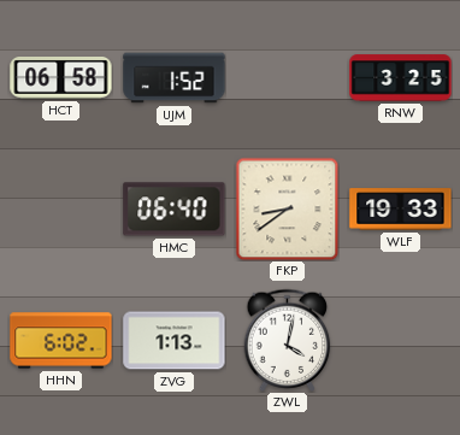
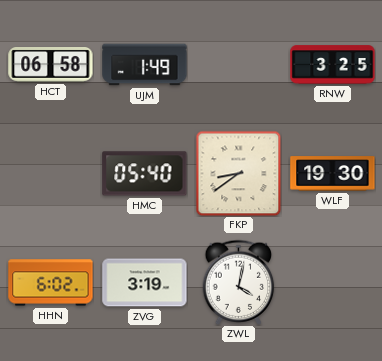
UJM: 1:52 -> 1:49 (145, 65)
HMC: 06:40 -> 05:40 (145, 174)
WLF: 19:33 -> 19:30 (333, 174)
ZVG: 1:13 -> 3:19 (145, 283)
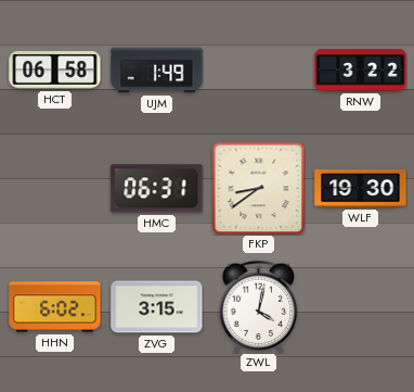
RNW: 3:25 -> 3:22 (361, 71)
HMC: 05:40 -> 06:31 (157, 189)
ZVG: 3:19 -> 3:15 (157, 307)
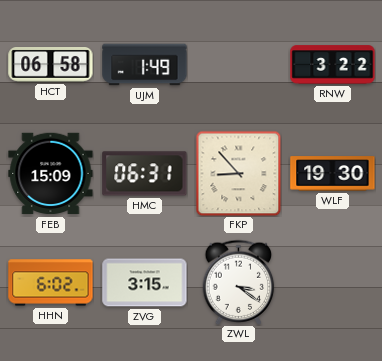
FEB: none -> 15:09 (51, 174)
FKP: 8:39 -> 8:53 (238, 173)
ZWL: 4:02 -> 3:21 (239, 282)
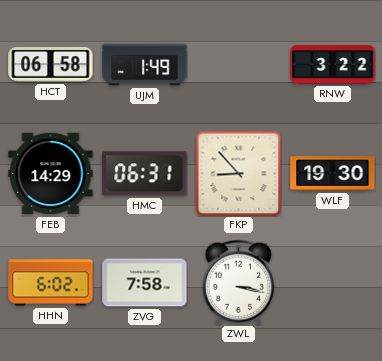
FEB: 15:09 -> 14:29 (51, 174)
ZVG: 3:15 -> 7:58 (145, 283)
ZWL: 3:21 -> 3:17 (239, 282)
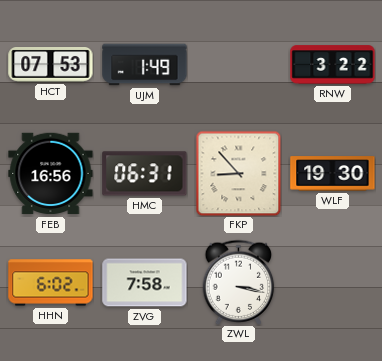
HCT: 06:58 -> 07:53 (51, 65)
FEB: 14:29 -> 16:56 (51, 174)
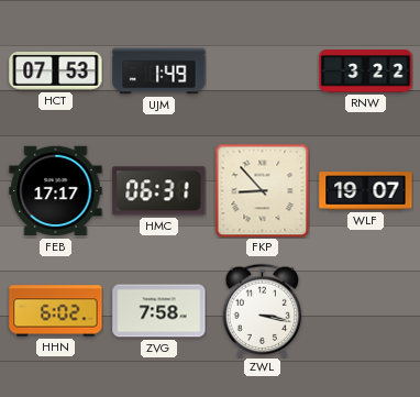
FEB: 16:56 -> 17:17 (56, 191)
WLF: 19:30 -> 19:07 (366, 191)
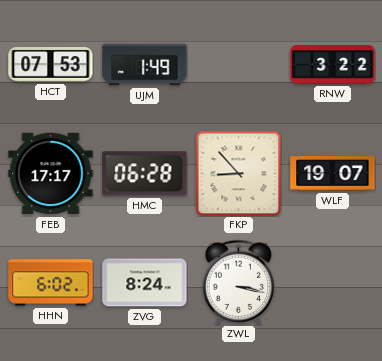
HMC: 06:31 -> 06:28 (145, 174)
ZVG: 7:58 -> 8:24 (145, 283)
